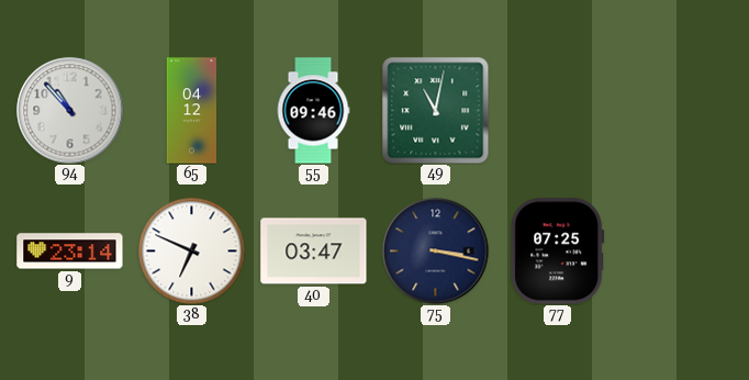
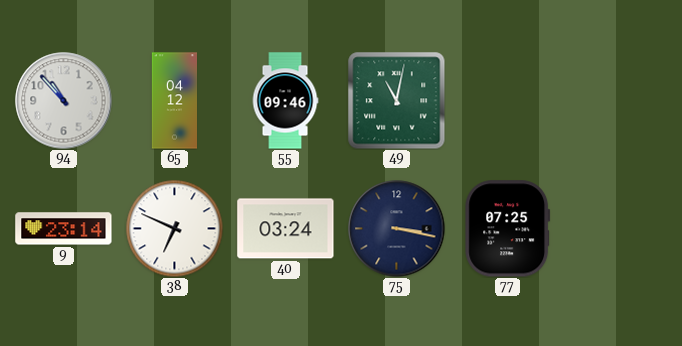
40: 03:47 -> 03:24 (286, 229)
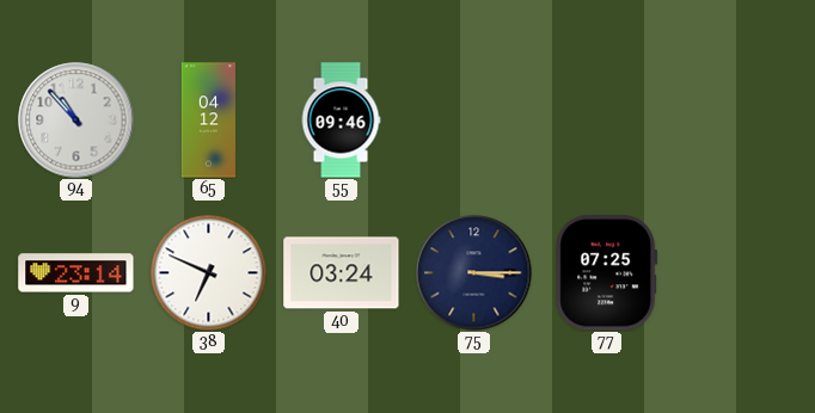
49: 11:02 -> none (397, 101)
75: 3:17 -> 3:15 (474, 273)
